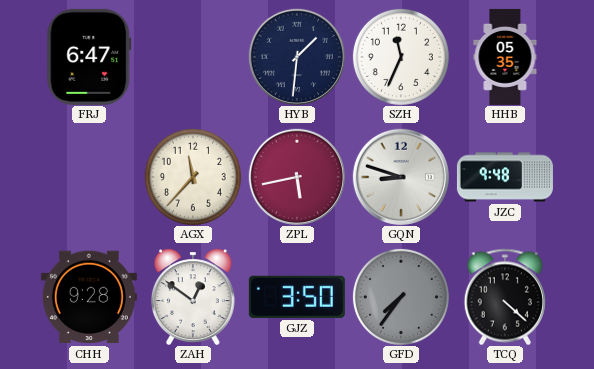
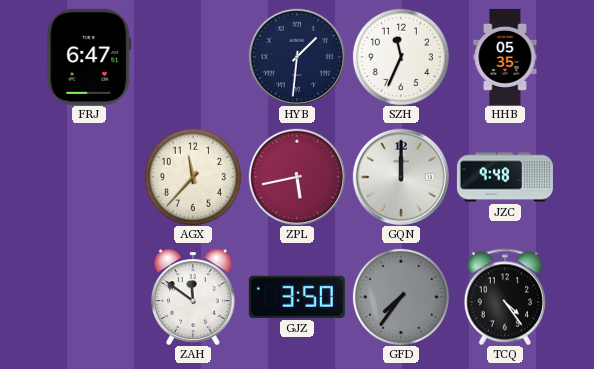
GQN: 8:48 -> 12:00 (401, 177)
CHH: 9:28 -> none (89, 297)
ZAH: 12:51 -> 11:51 (193, 297)
TCQ: 4:22 -> 4:24 (505, 297)
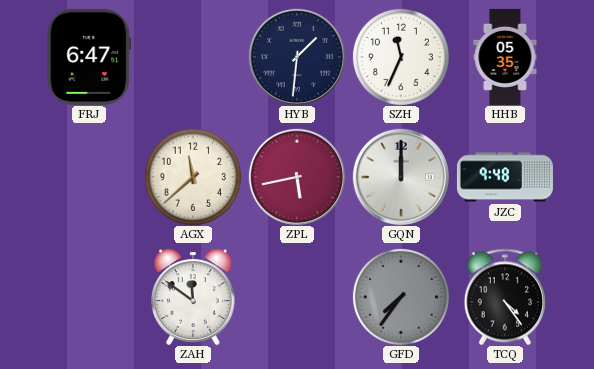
AGX: 11:37 -> 11:38 (193, 177)
GJZ: 3:50 -> none (297, 297)
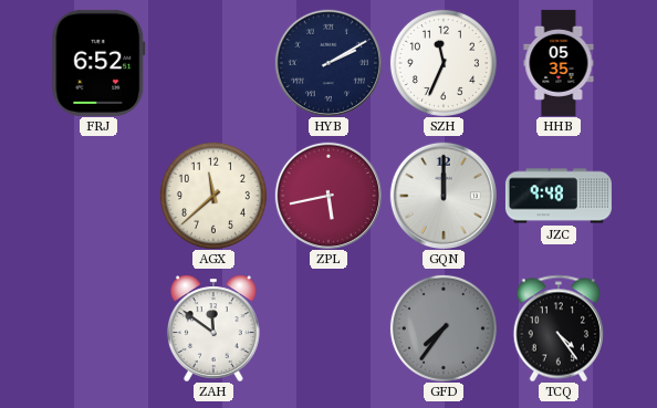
FRJ: 6:47 -> 6:52 (98, 63)
HYB: 1:31 -> 2:10 (328, 63)
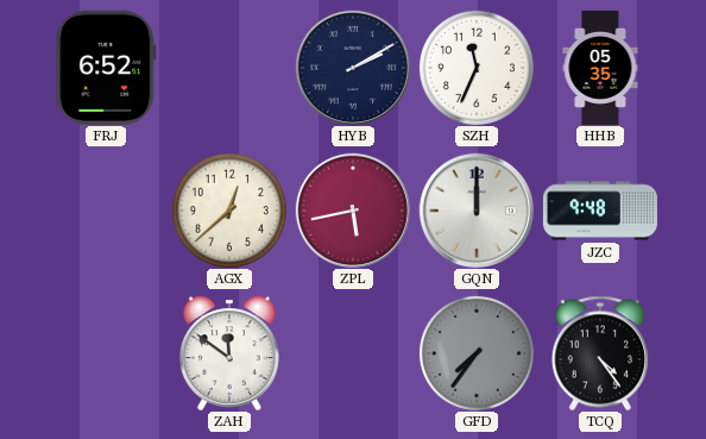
AGX: 11:38 -> 12:38 (229, 211)
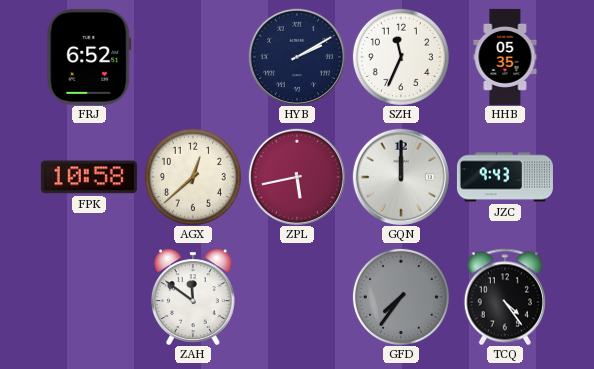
FPK: none -> 10:58 (89, 177)
JZC: 9:48 -> 9:43 (505, 177)
